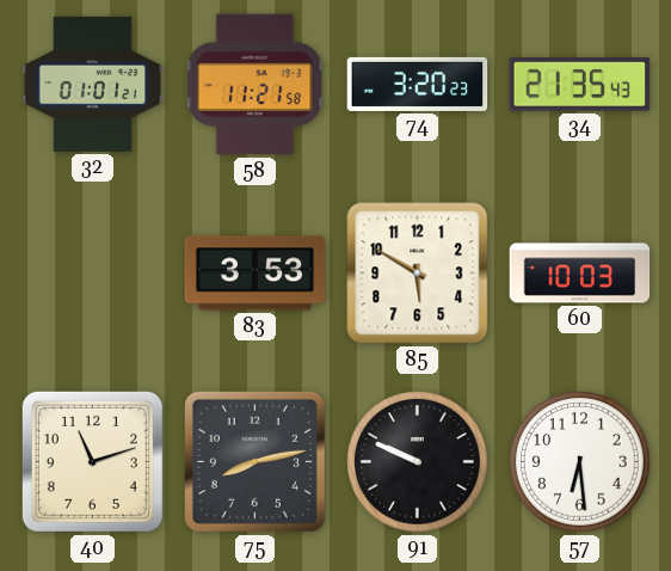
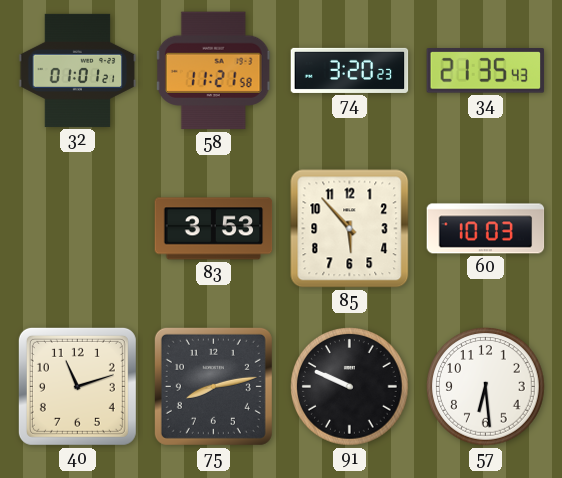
85: 5:50 -> 5:53 (350, 229)
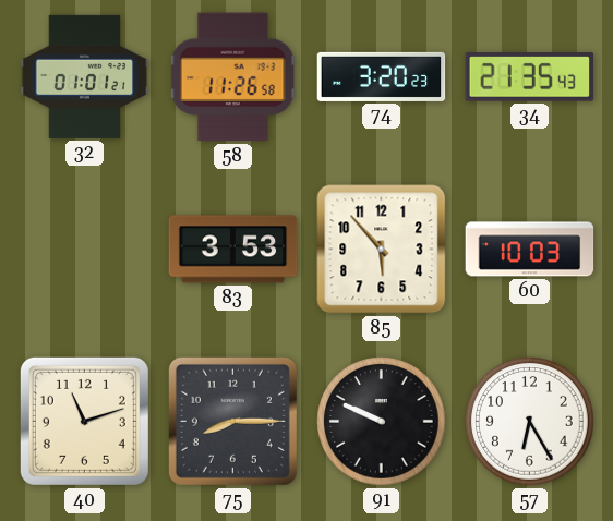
58: 11:21 -> 11:26 (233, 77)
75: 8:13 -> 8:15 (232, 421)
57: 6:29 -> 6:25 (530, 422)
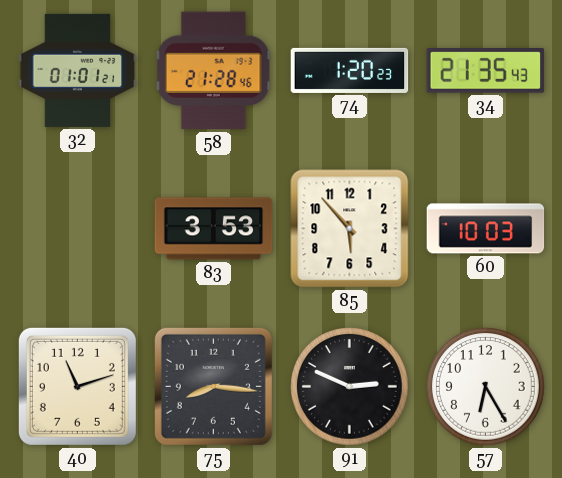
58: 11:26 -> 21:28 (214, 71)
74: 3:20 -> 1:20 (350, 70)
75: 8:15 -> 8:16 (213, 386)
91: 9:49 -> 2:49 (350, 387)
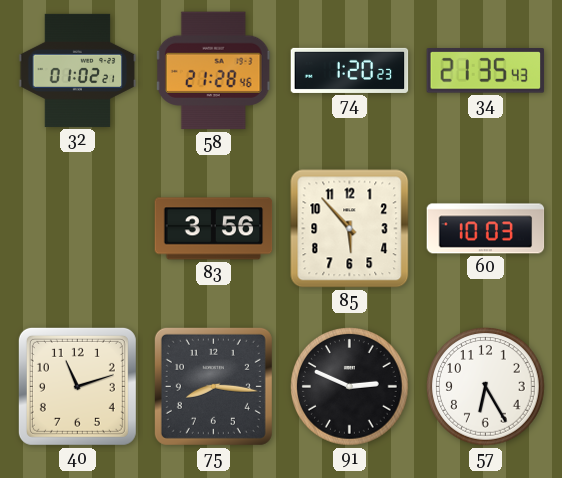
32: 01:01 -> 01:02 (78, 70)
83: 3:53 -> 3:56 (214, 229)
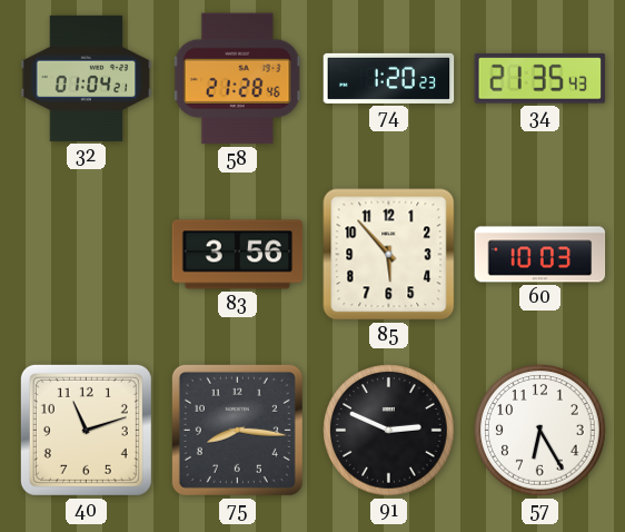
32: 01:02 -> 01:04 (87, 78)
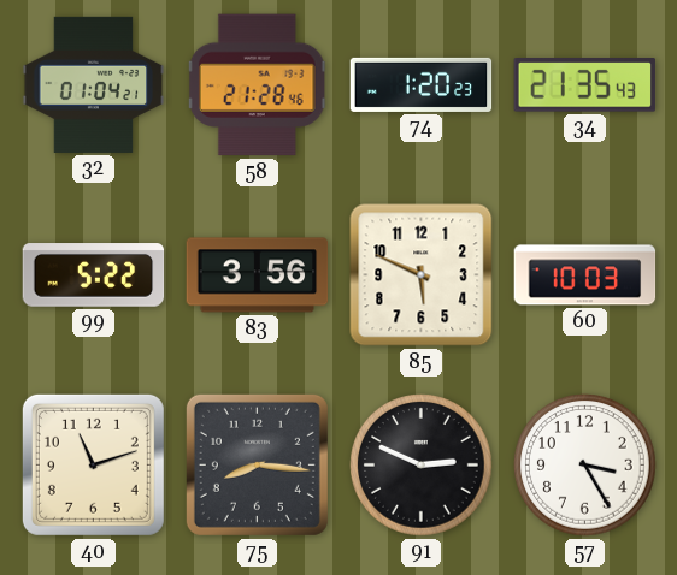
99: none -> 5:22 (94, 275)
85: 5:53 -> 5:49 (422, 275)
57: 6:25 -> 3:25 (585, 466)
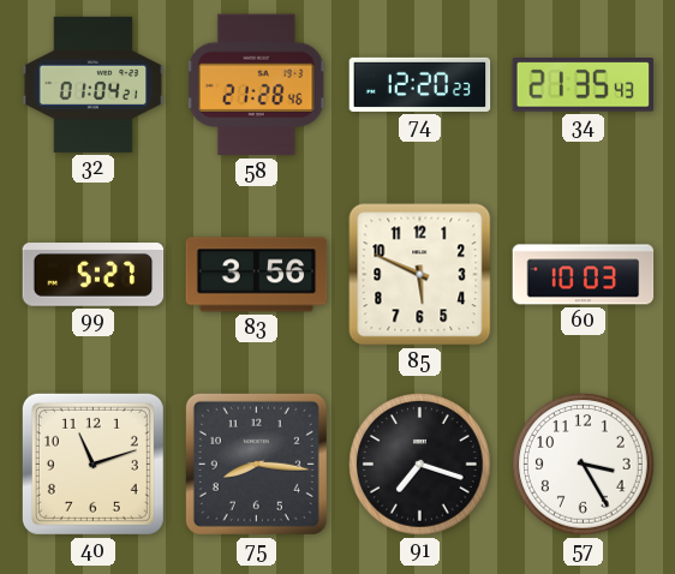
74: 1:20 -> 12:20 (420, 84)
99: 5:22 -> 5:27 (94, 275)
91: 2:49 -> 7:18 (420, 465)
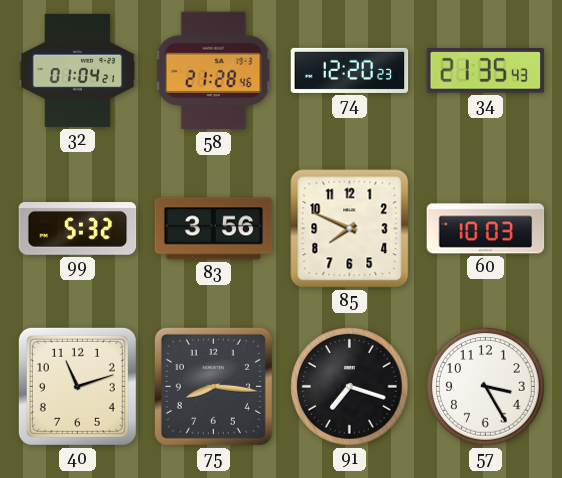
99: 5:27 -> 5:32 (78, 229)
85: 5:49 -> 7:49 (350, 229)
